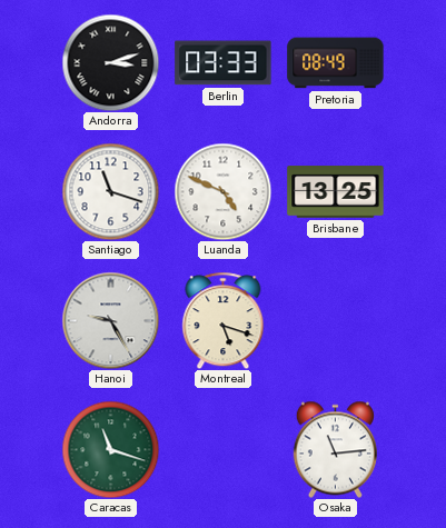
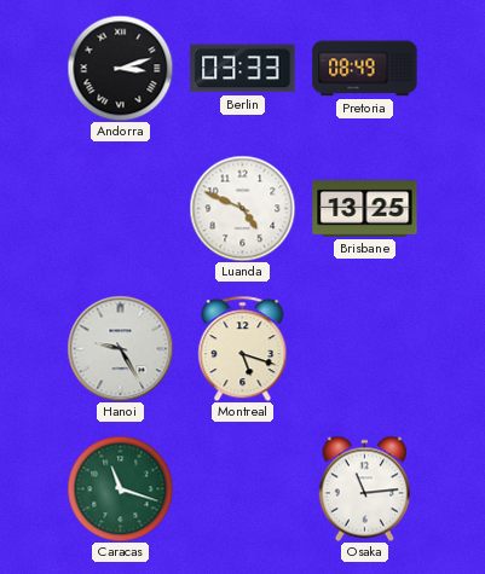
Santiago: 11:18 -> none (110, 191)
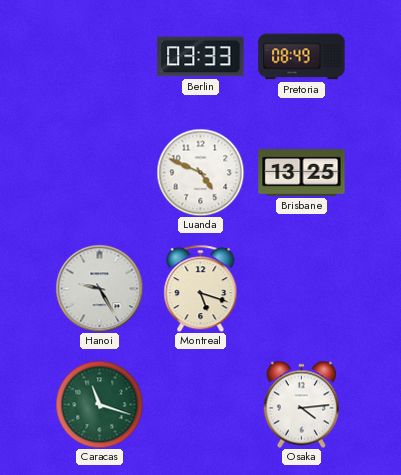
Andorra: 3:12 -> none (120, 68)
Osaka: 11:14 -> 4:14 (301, 404)
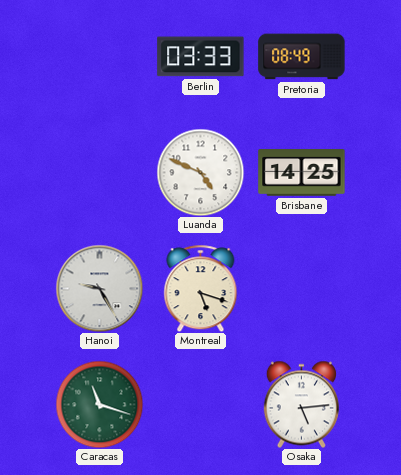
Brisbane: 13:25 -> 14:25 (302, 173)
Osaka: 4:14 -> 5:14 (301, 404)
